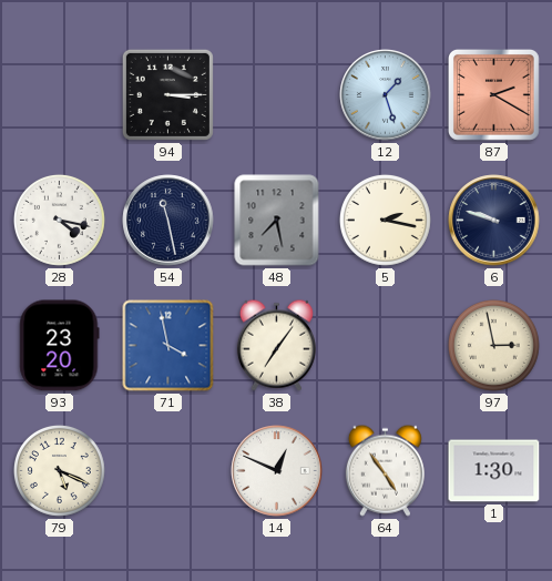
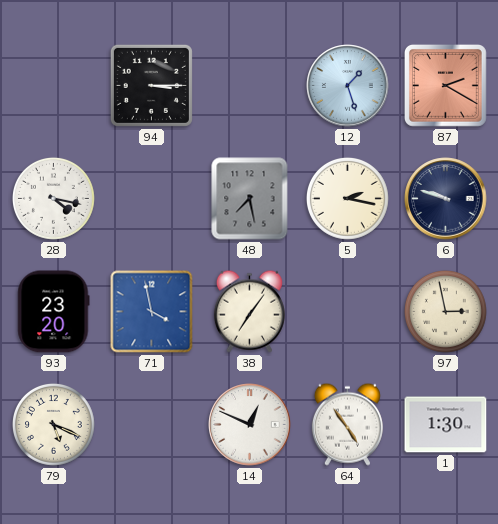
54: 11:28 -> none (168, 221)
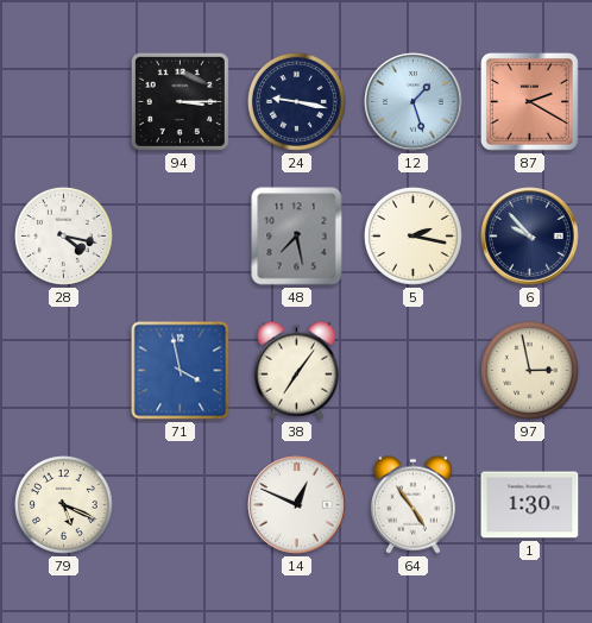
24: none -> 9:17 (297, 102)
6: 9:48 -> 9:53 (530, 237)
93: 23:20 -> none (54, 312)
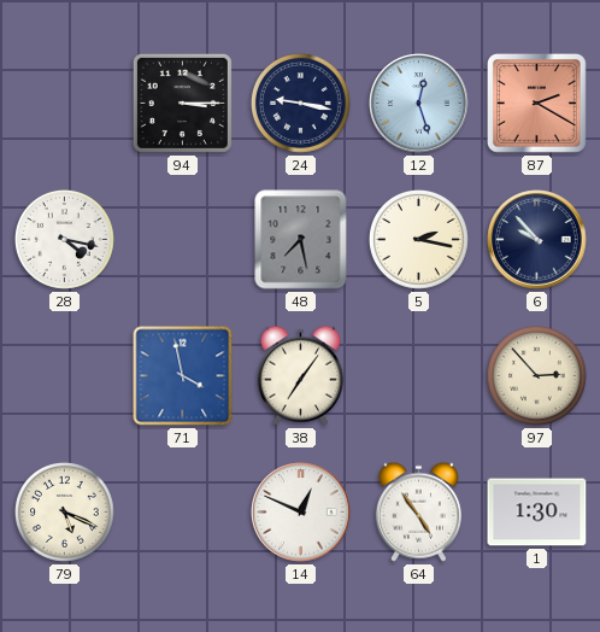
12: 1:27 -> 12:27 (419, 104)
97: 2:58 -> 2:53 (537, 376)
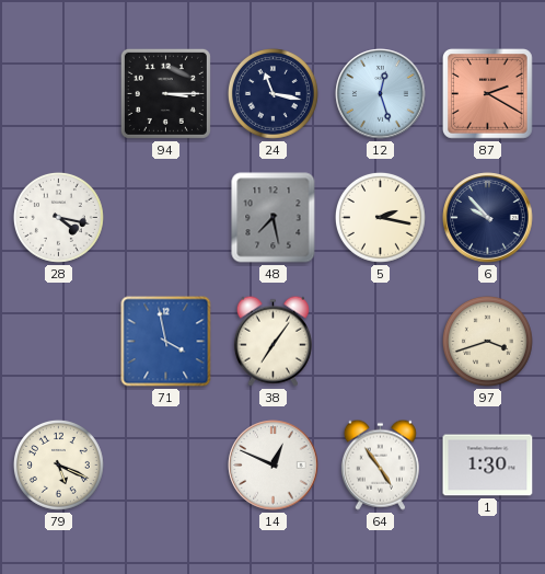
24: 9:17 -> 11:17 (274, 94)
97: 2:53 -> 3:42 (488, 342)
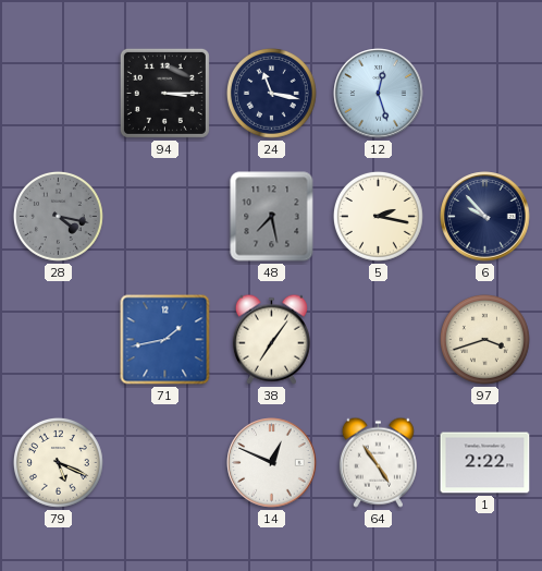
87: 2:20 -> none (488, 94)
28 dial: white -> grey (59, 217)
71: 3:58 -> 1:43 (165, 340)
1: 1:30 -> 2:22 (485, 463)
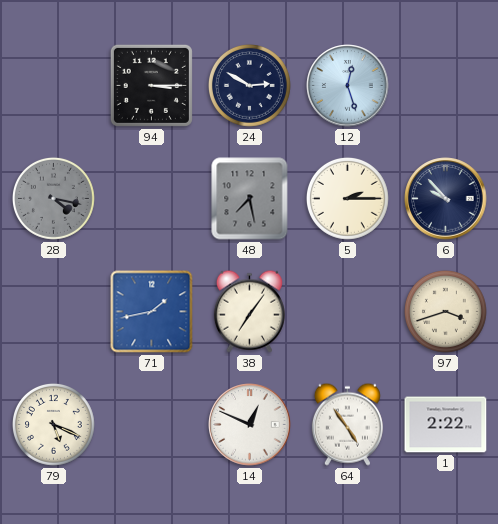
24: 11:17 -> 2:50 (250, 86)
5: 2:17 -> 2:15 (348, 199)
